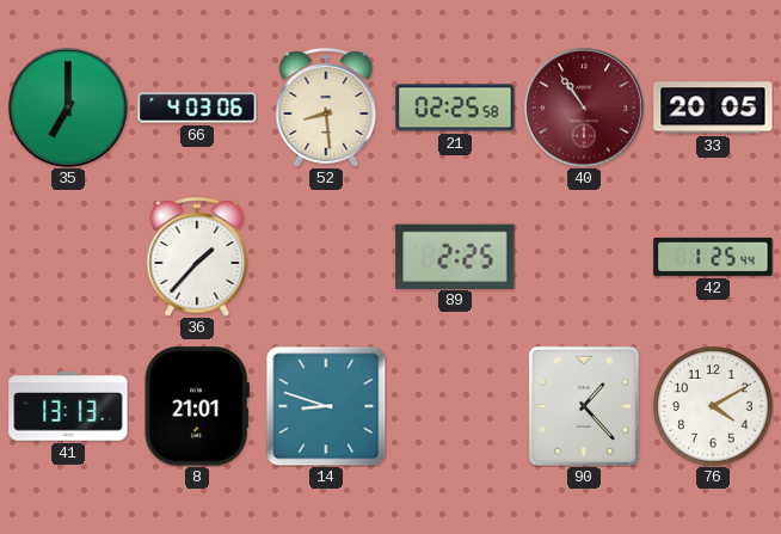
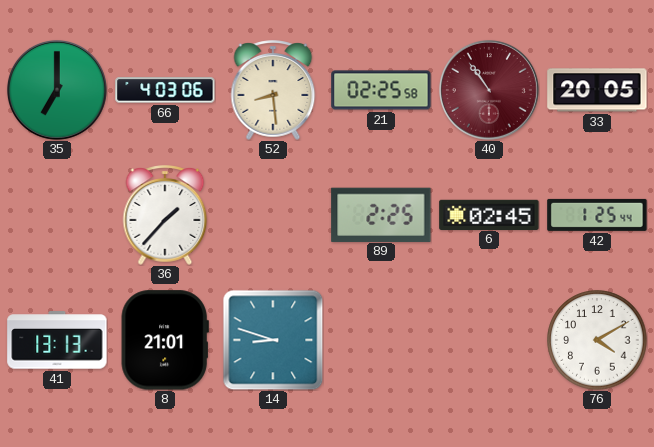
6: none -> 02:45 (489, 214)
90: 1:23 -> none (584, 406)
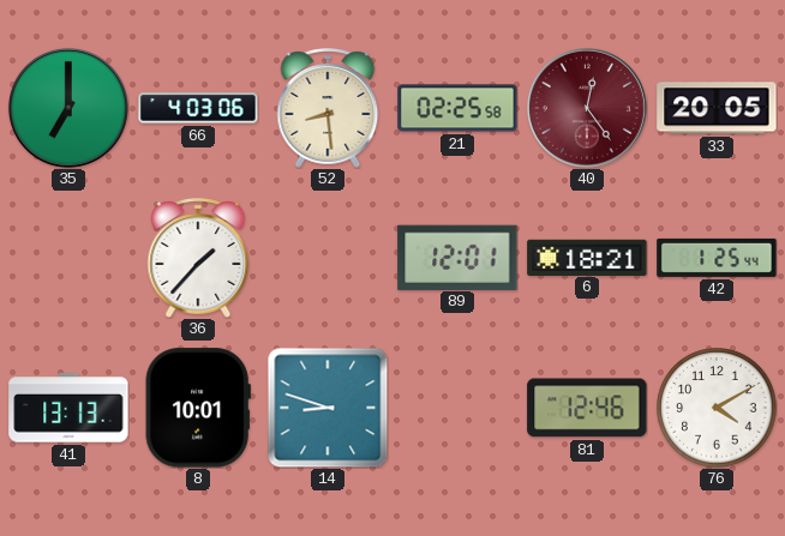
40: 10:54 -> 12:24 (587, 108)
89: 2:25 -> 12:01 (457, 257)
6: 02:45 -> 18:21 (587, 257)
8: 21:01 -> 10:01 (198, 408)
81: none -> 12:46 (587, 408)
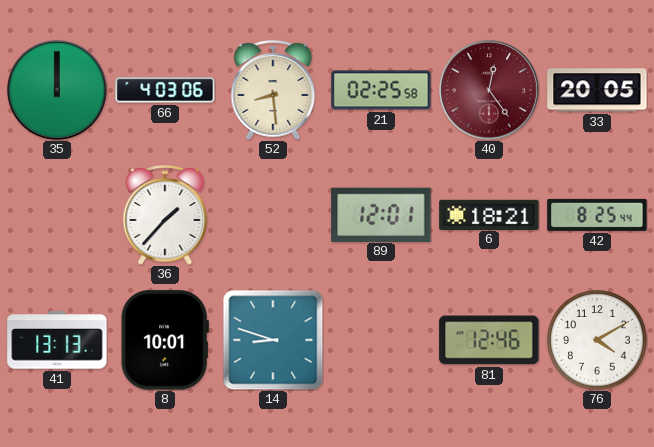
35: 7:00 -> 12:00 (57, 90)
42: 1:25 -> 8:25 (597, 215)
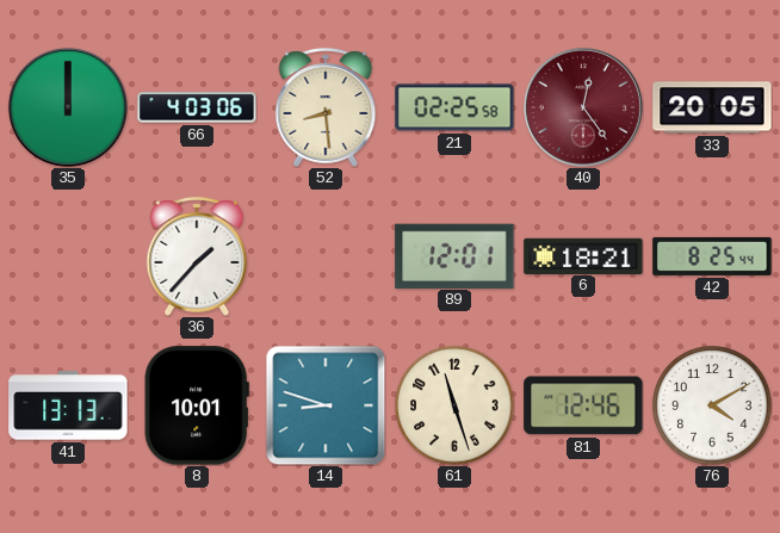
61: none -> 11:27 (454, 405)
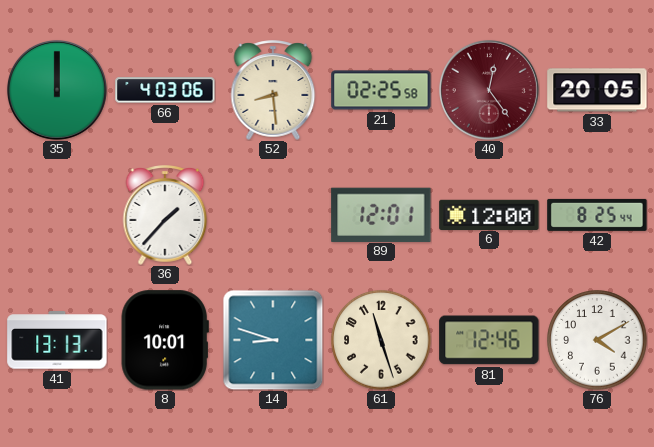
6: 18:21 -> 12:00 (489, 214)
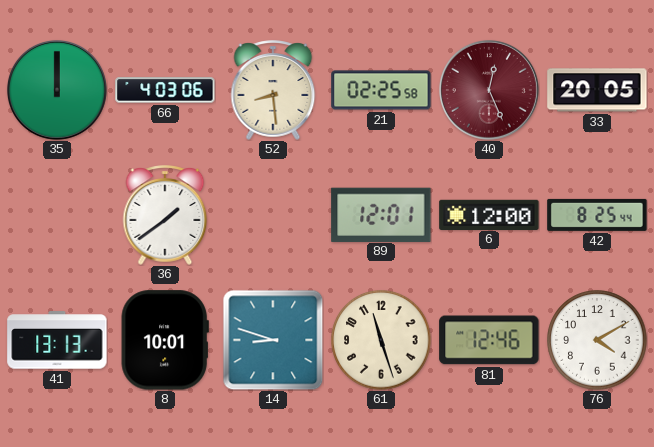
40: 12:24 -> 12:26 (489, 90)
36: 1:37 -> 1:39 (165, 215)
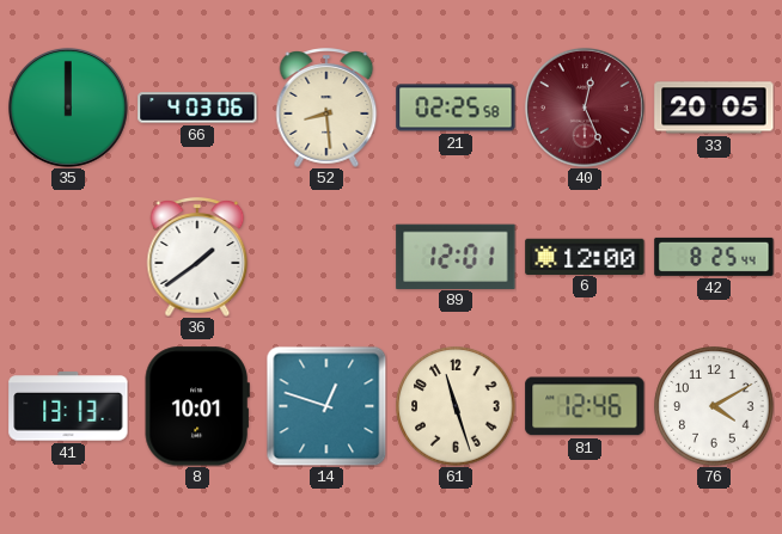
14: 8:48 -> 12:48 (326, 406)
